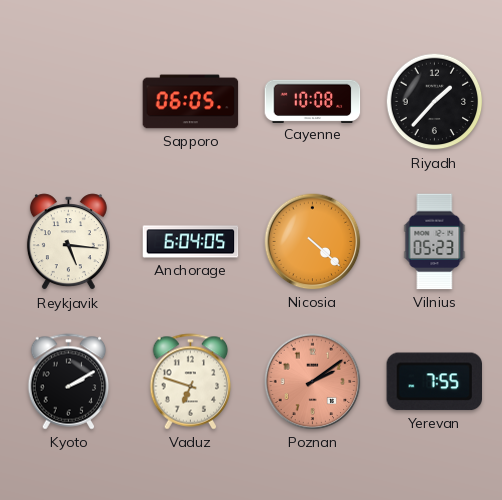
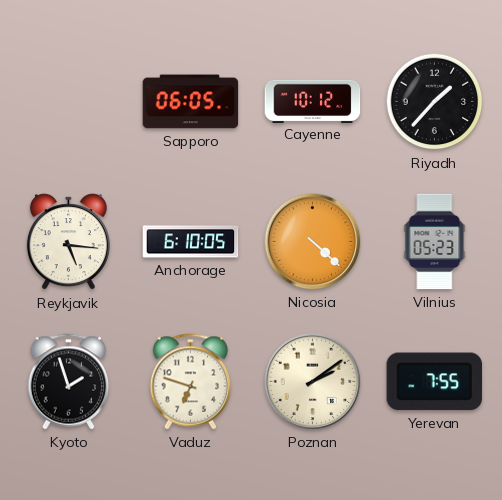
Cayenne: 10:08 -> 10:12 (313, 101)
Anchorage: 6:04 -> 6:10 (191, 242)
Kyoto: 2:10 -> 1:57 (69, 382)
Poznan dial: salmon -> cream (313, 382)
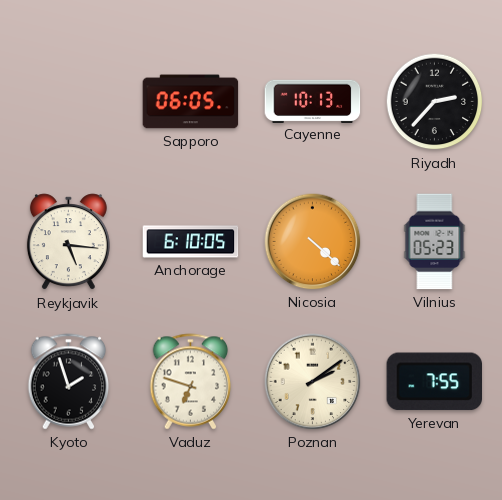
Cayenne: 10:12 -> 10:13 (313, 101)
Riyadh: 1:37 -> 2:37 (435, 102)
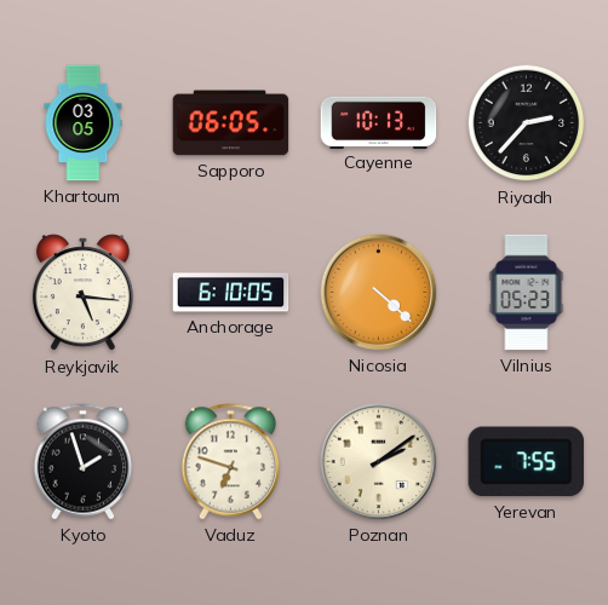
Khartoum: none -> 03:05 (84, 123)
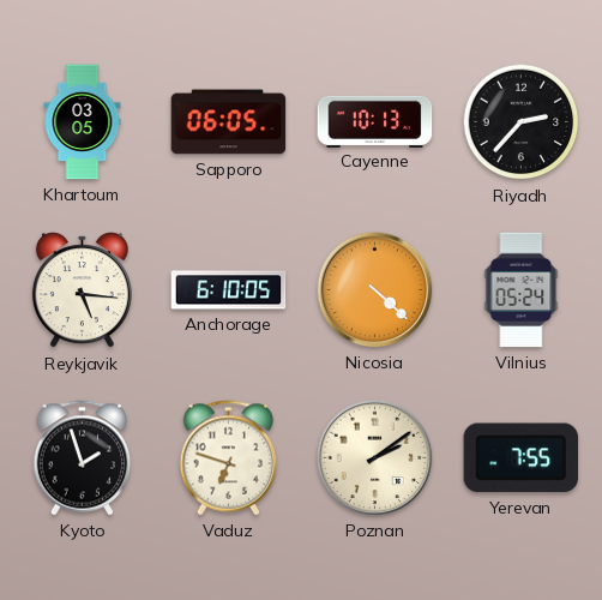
Vilnius: 05:23 -> 05:24 (522, 290)
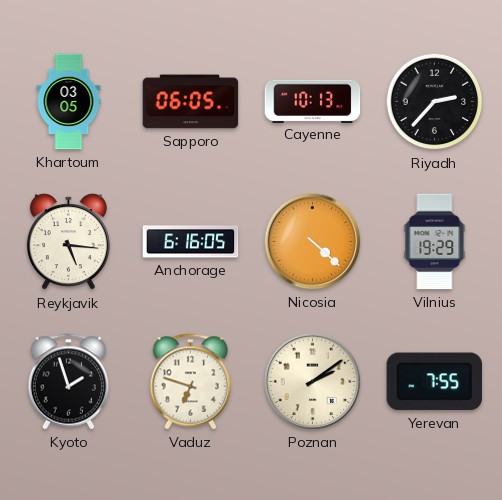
Anchorage: 6:10 -> 6:16 (191, 242)
Vilnius: 05:24 -> 19:29 (435, 242)
